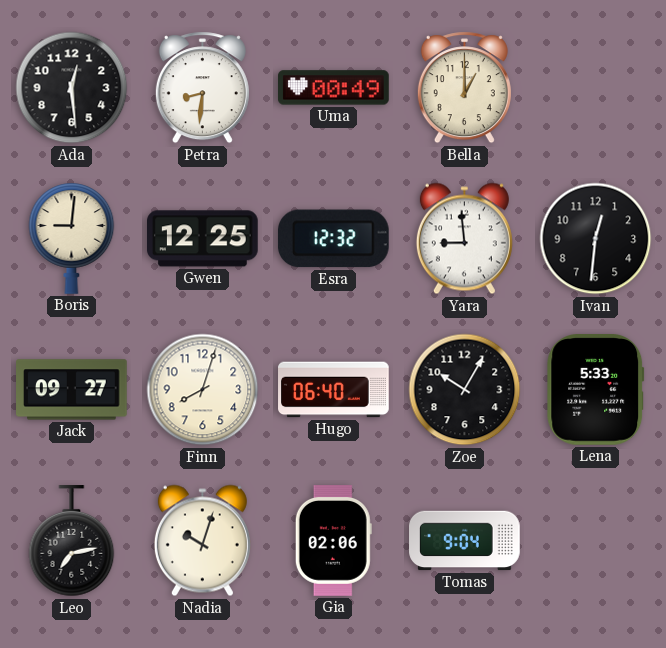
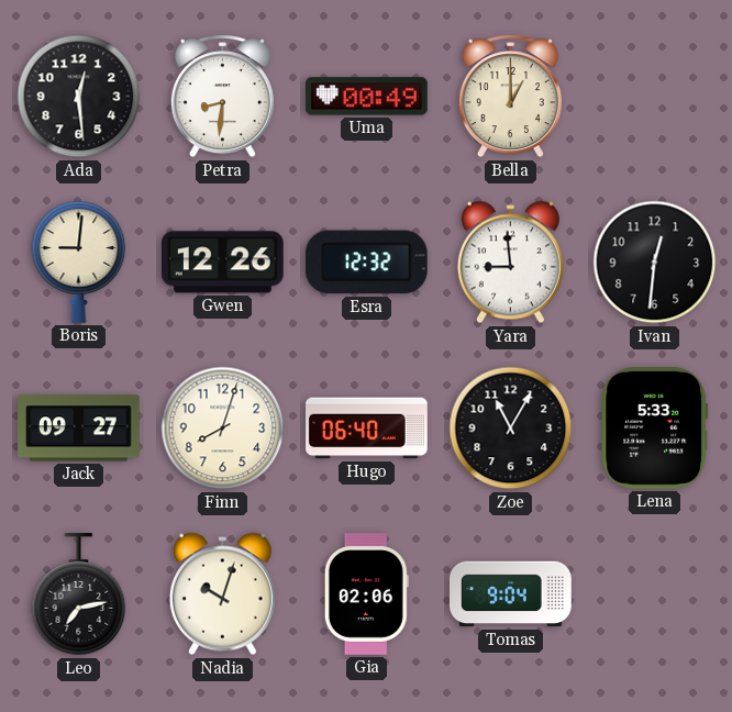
Gwen: 12:25 -> 12:26 (223, 263)
Zoe: 10:05 -> 11:05 (511, 429)
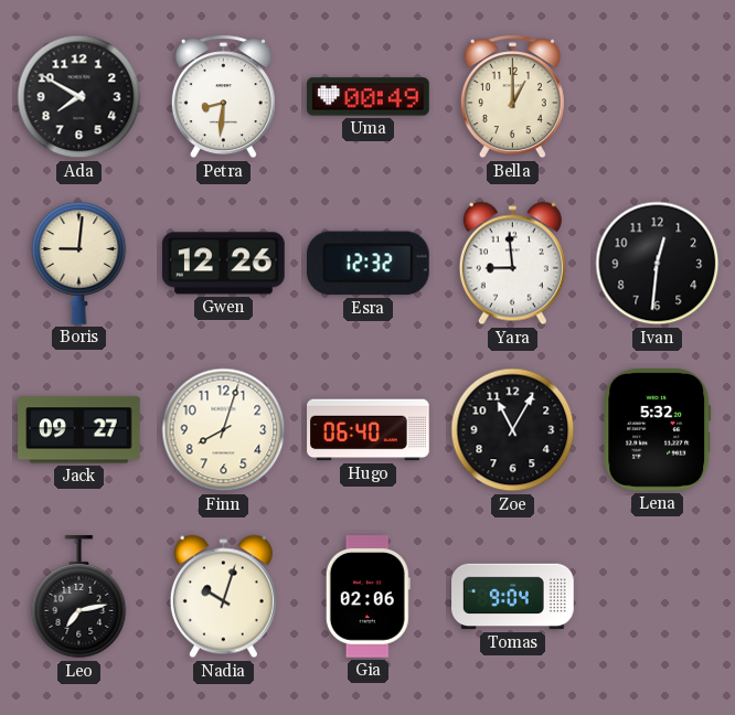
Ada: 12:29 -> 7:50 (79, 97)
Lena: 5:33 -> 5:32 (658, 430)
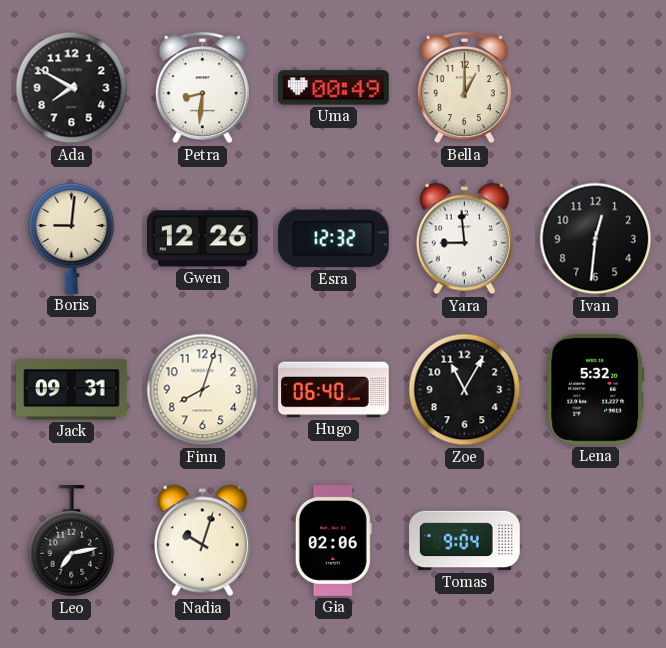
Jack: 09:27 -> 09:31 (72, 390)
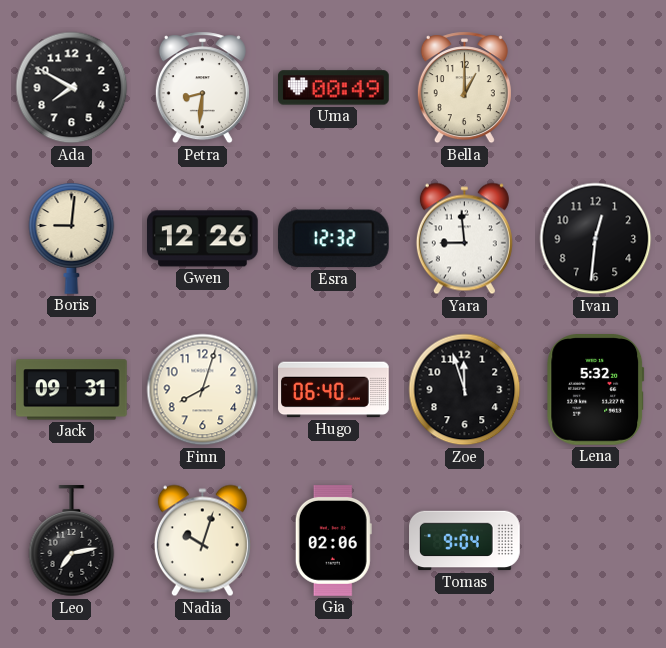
Zoe: 11:05 -> 11:57 (465, 390)
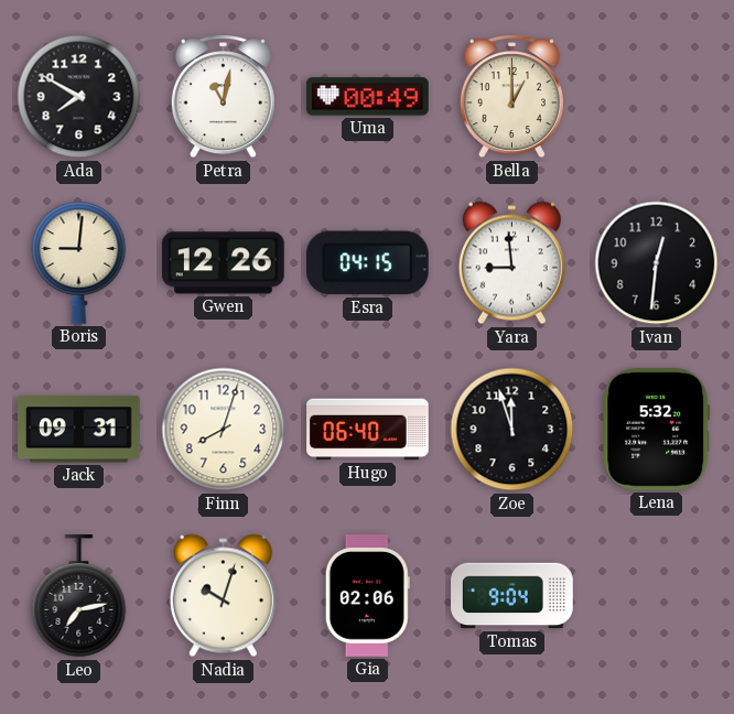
Petra: 8:31 -> 11:02 (223, 97)
Esra: 12:32 -> 04:15 (367, 263)
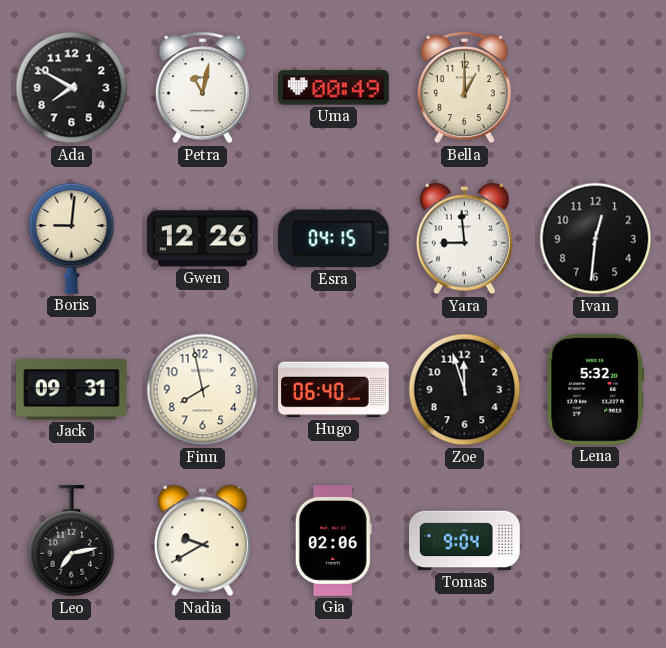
Finn: 8:03 -> 7:58 (203, 390)
Nadia: 10:03 -> 9:40 (202, 541)
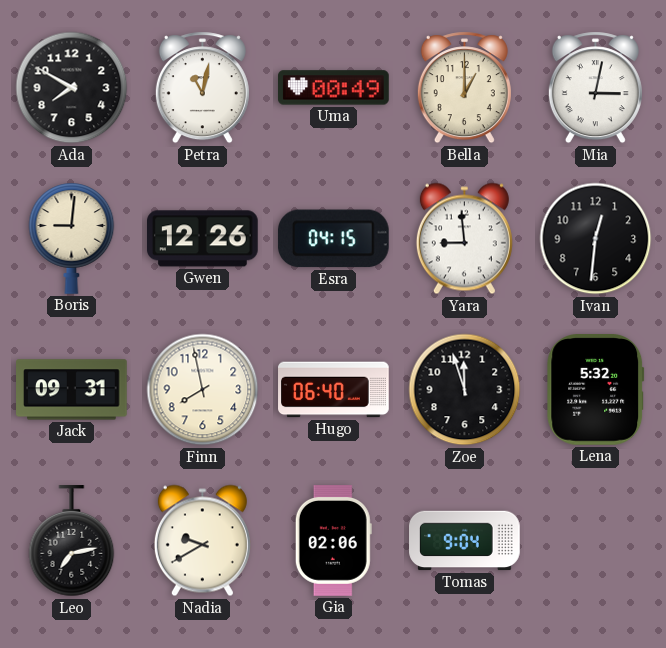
Mia: none -> 3:02 (595, 88)
